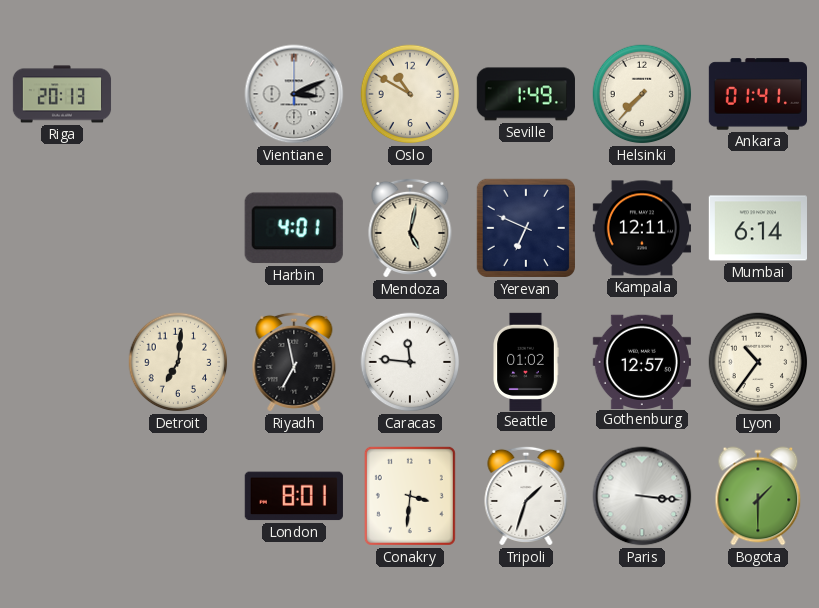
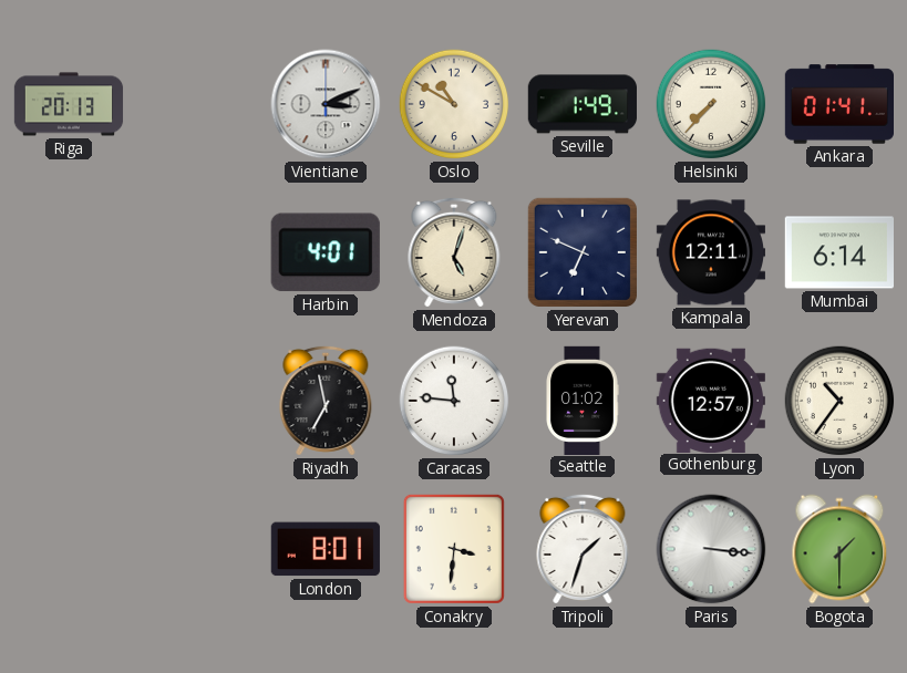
Mendoza: 5:02 -> 5:03 (454, 252)
Detroit: 7:01 -> none (178, 362)
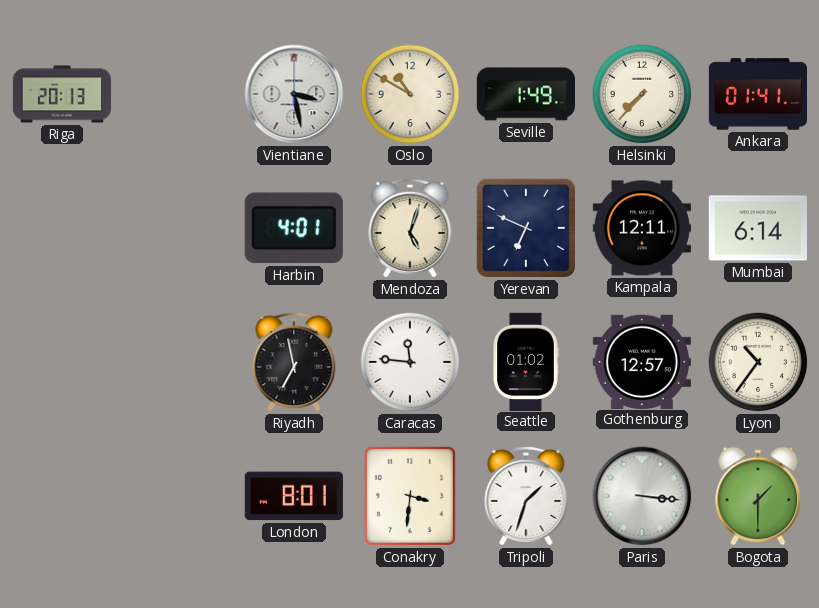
Vientiane: 3:11 -> 3:28 (294, 94)
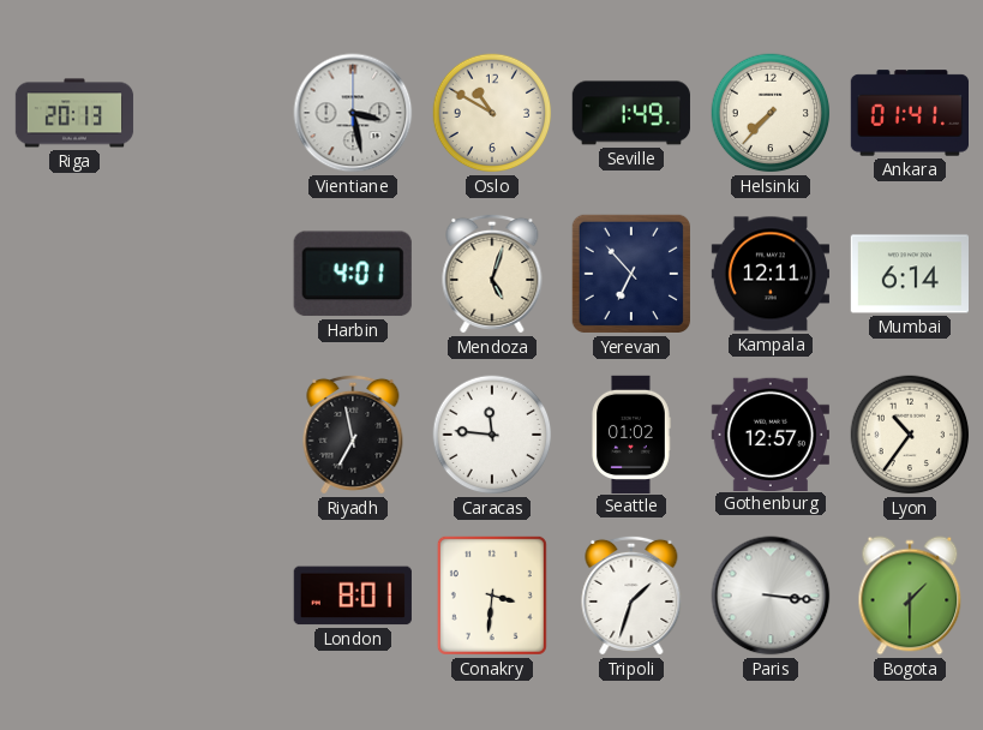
Yerevan: 6:49 -> 6:53 (631, 274)
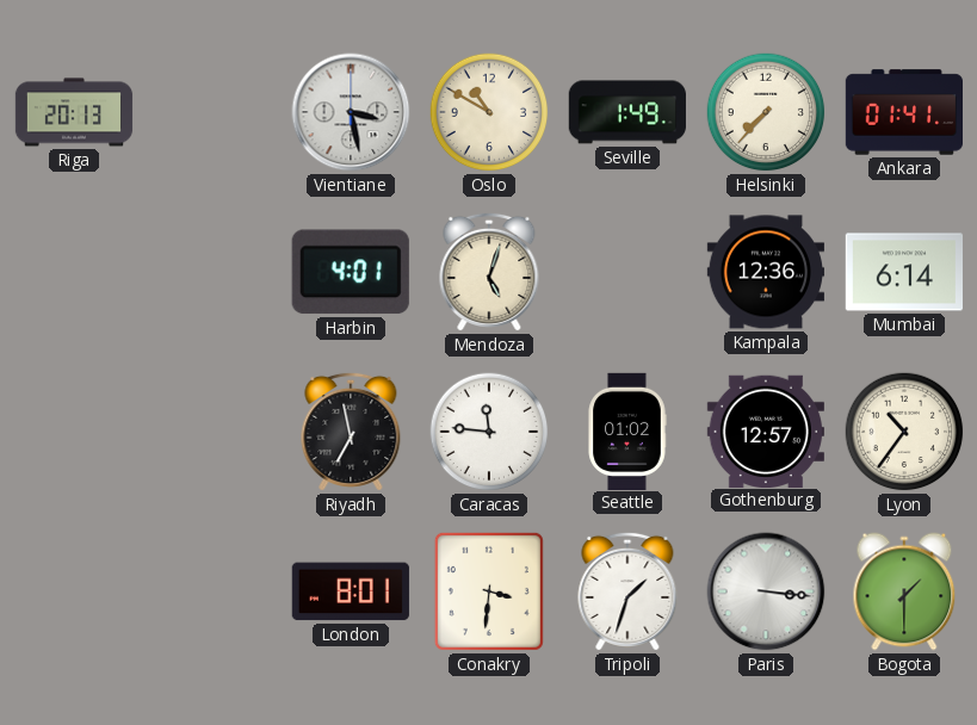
Yerevan: 6:53 -> none (631, 274)
Kampala: 12:11 -> 12:36 (765, 272)
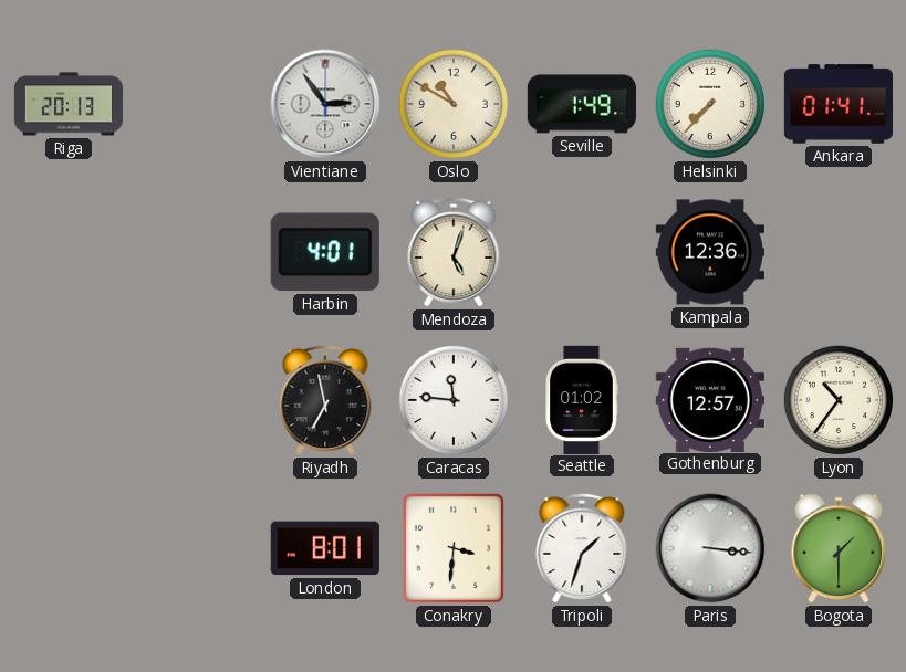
Vientiane: 3:28 -> 2:54 (325, 104)
Mumbai: 6:14 -> none (903, 272)
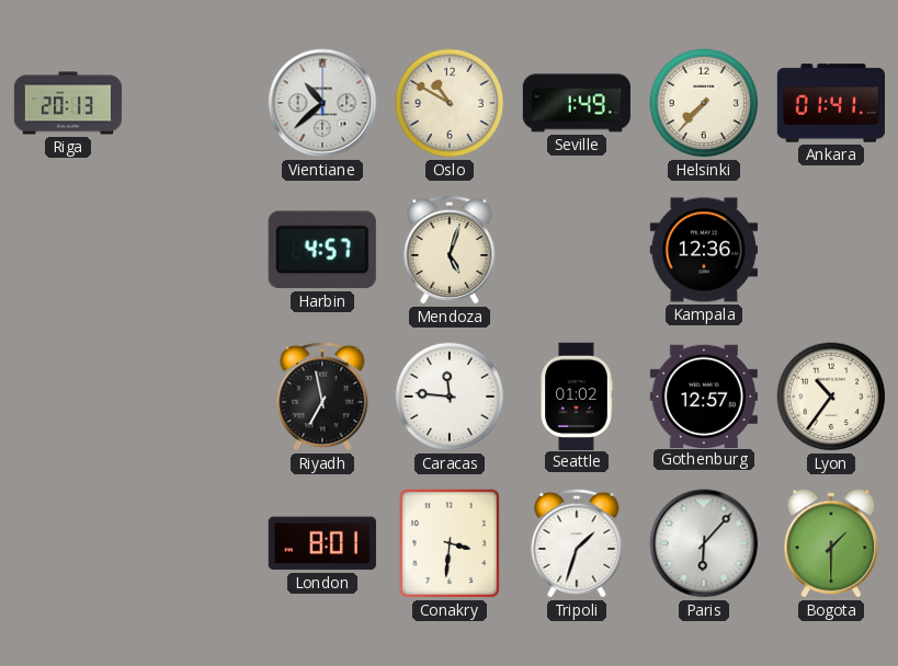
Vientiane: 2:54 -> 10:38 (322, 103)
Harbin: 4:01 -> 4:57 (322, 250)
Paris: 3:16 -> 6:07 (704, 543)
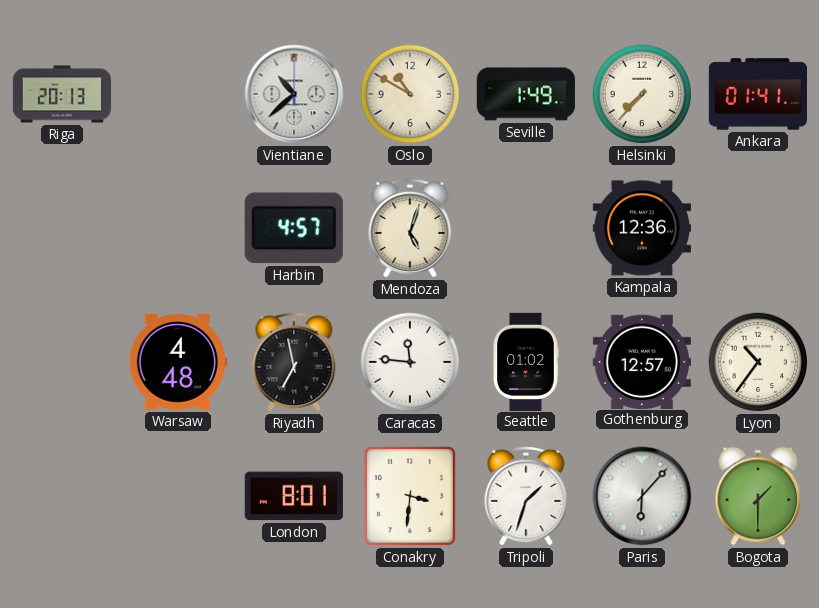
Warsaw: none -> 4:48 (177, 363)
